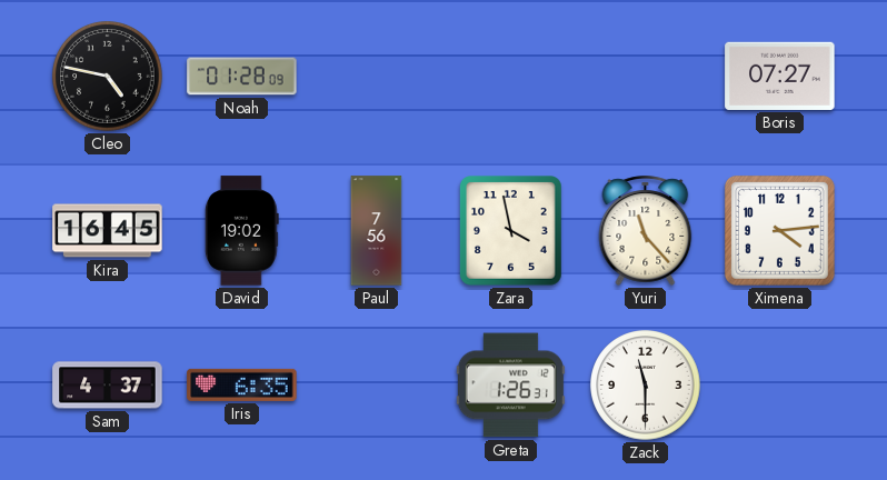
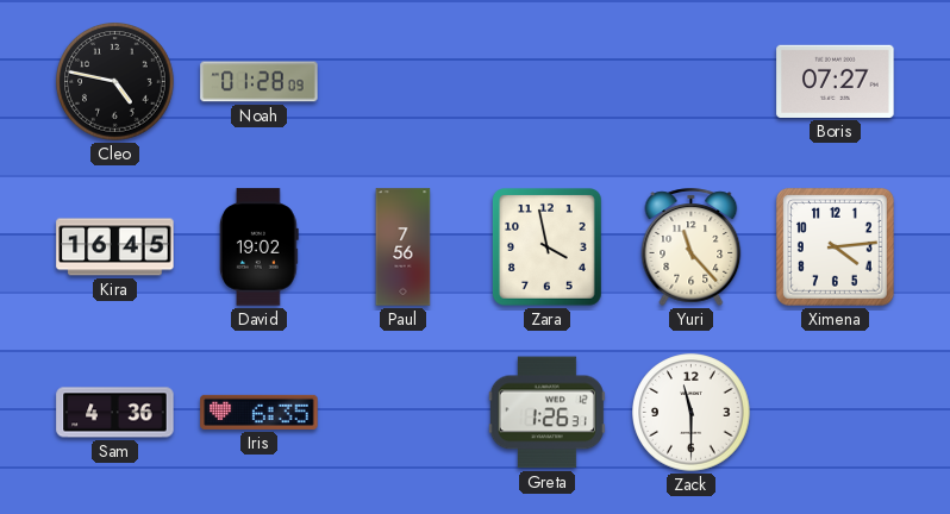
Sam: 4:37 -> 4:36 (115, 413)
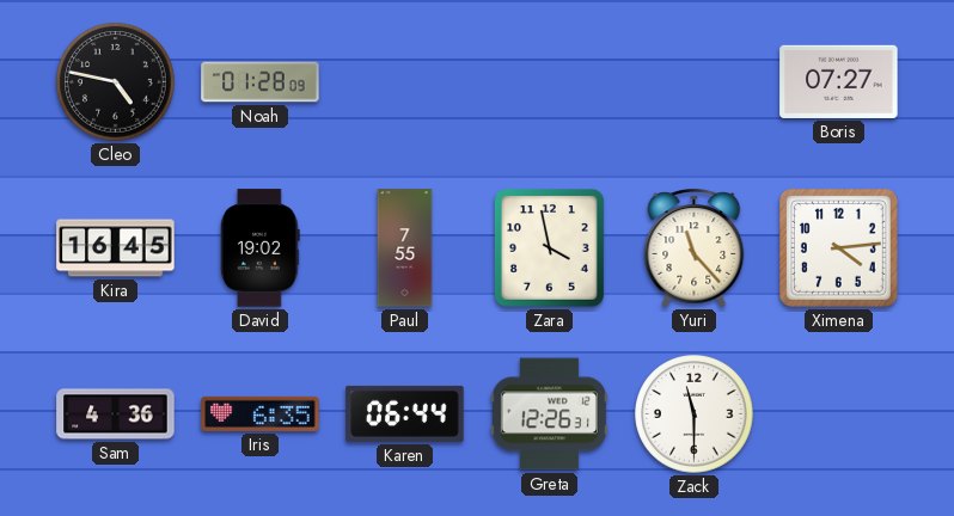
Paul: 7:56 -> 7:55 (405, 248)
Karen: none -> 06:44 (405, 413)
Greta: 1:26 -> 12:26 (549, 414)
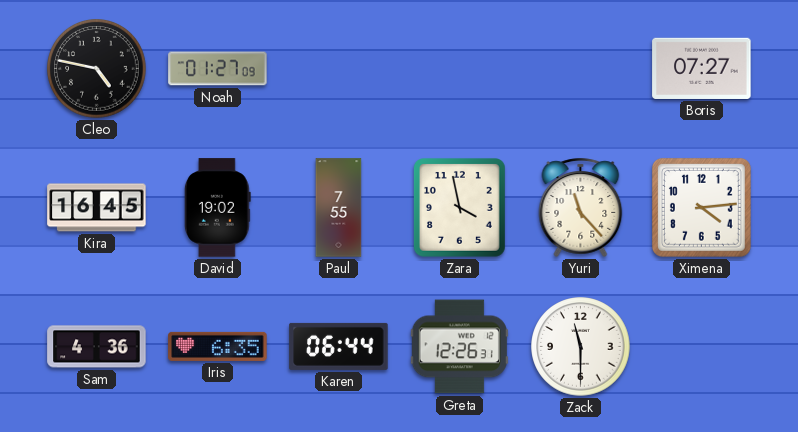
Noah: 01:28 -> 01:27 (218, 69)
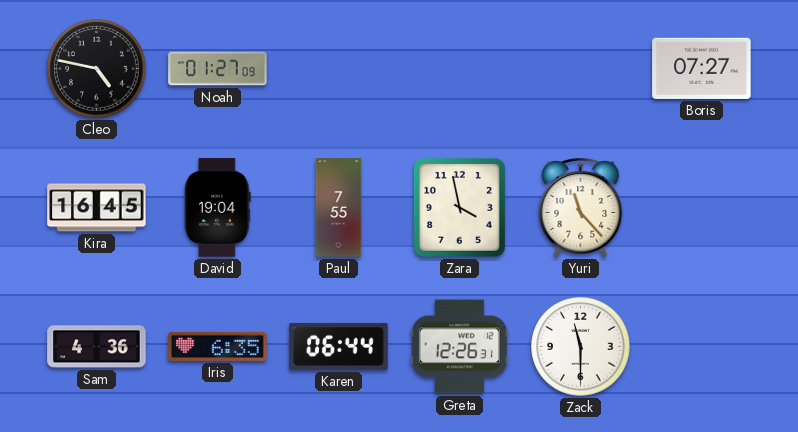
David: 19:02 -> 19:04 (217, 208)
Ximena: 4:14 -> none (701, 207)
